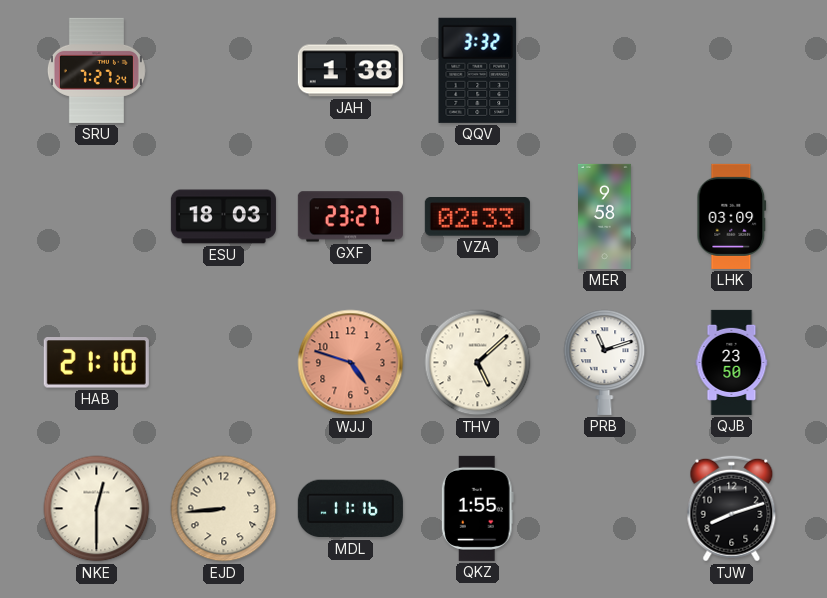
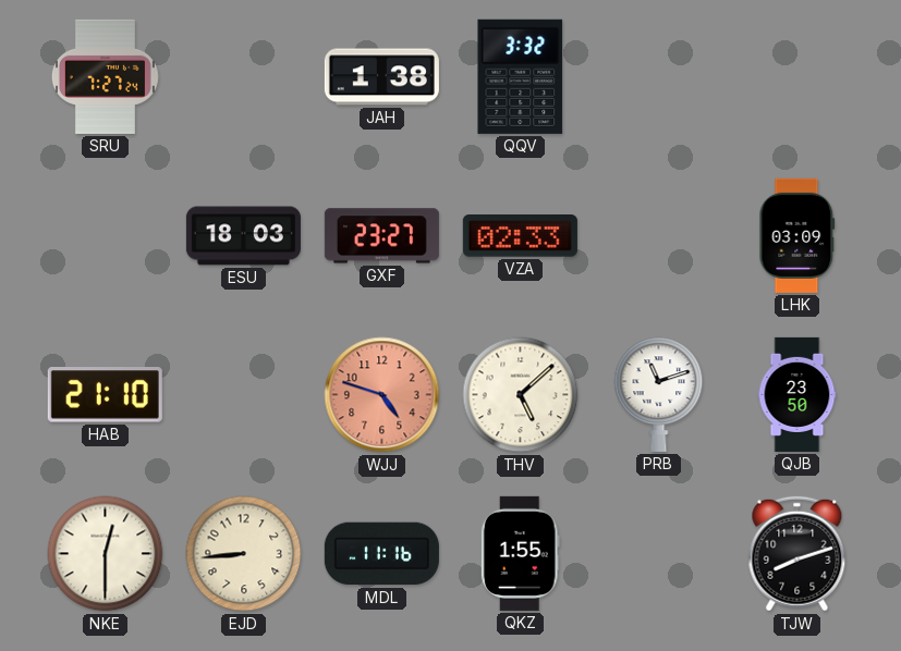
MER: 9:58 -> none (605, 216)
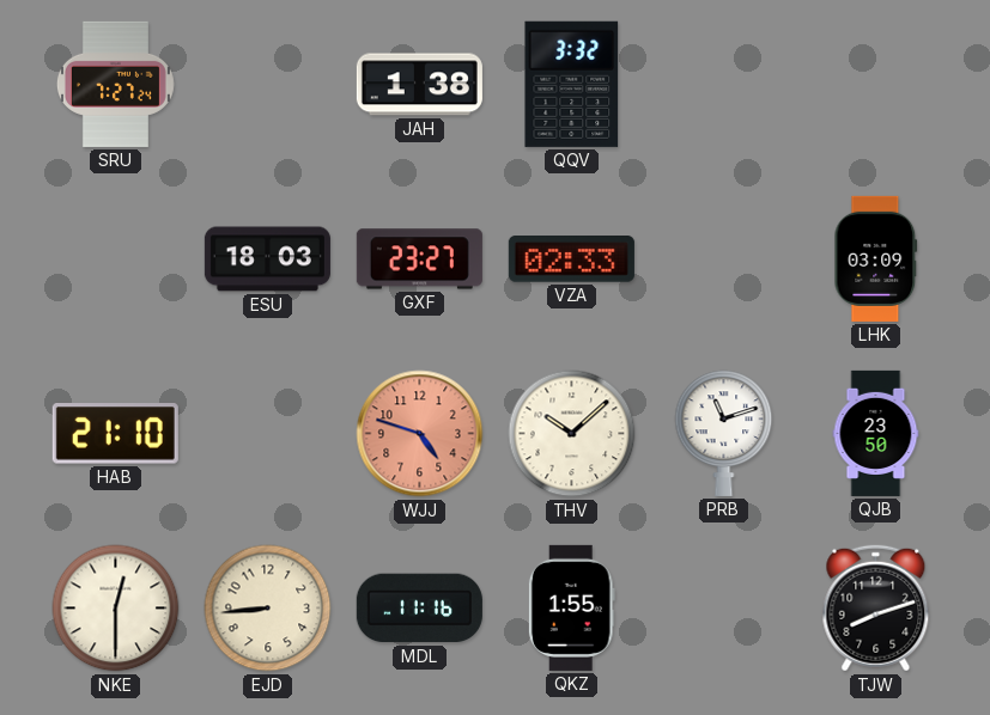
THV: 5:08 -> 10:08 (572, 434)
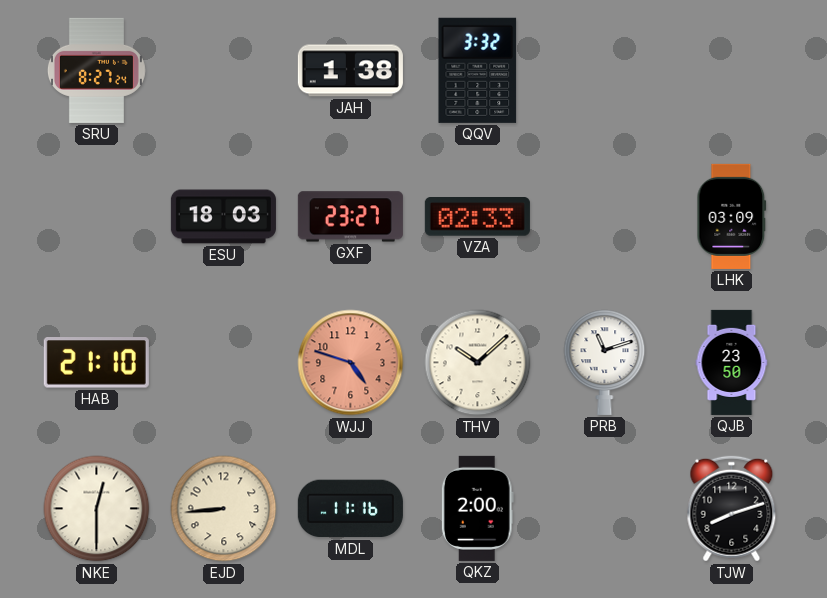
SRU: 7:27 -> 8:27 (96, 70)
QKZ: 1:55 -> 2:00 (477, 508)
